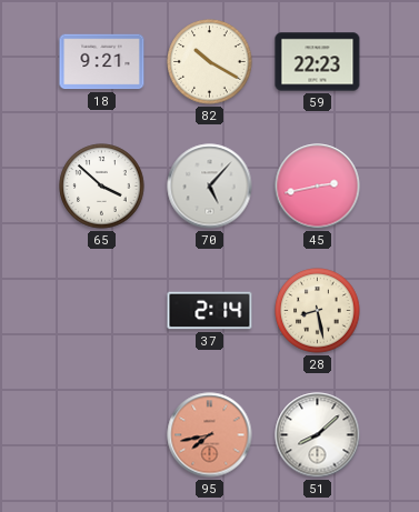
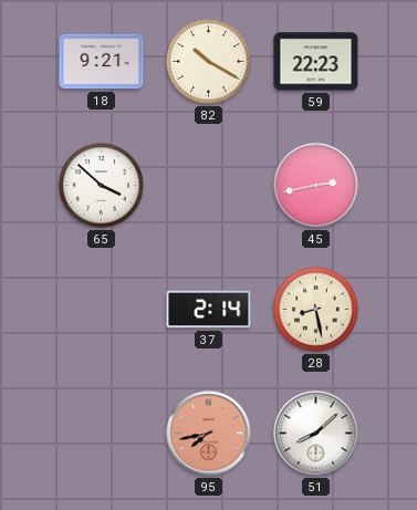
70: 5:07 -> none (210, 187)
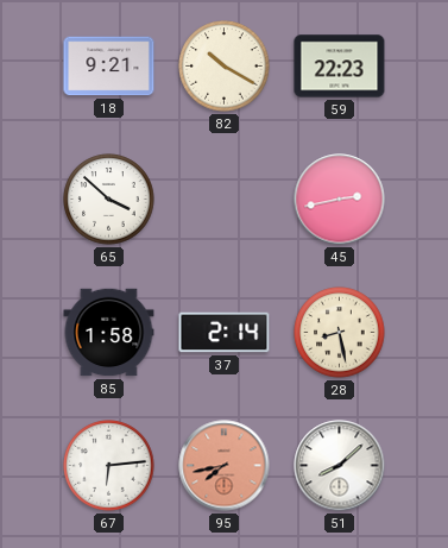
85: none -> 1:58 (109, 333)
67: none -> 6:14 (109, 466)
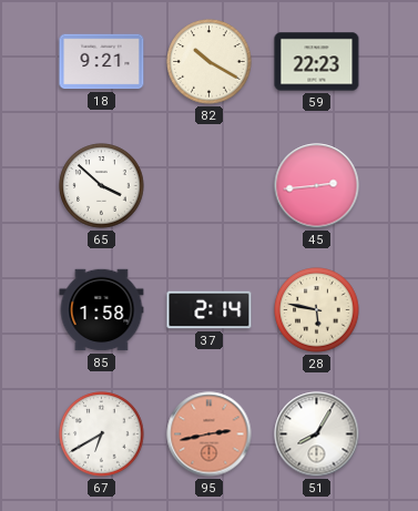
45: 2:43 -> 2:44 (317, 186)
28: 8:28 -> 5:47 (317, 310)
67: 6:14 -> 6:40 (102, 435)
95: 7:43 -> 2:43 (210, 435)
51: 8:08 -> 8:05 (317, 435)
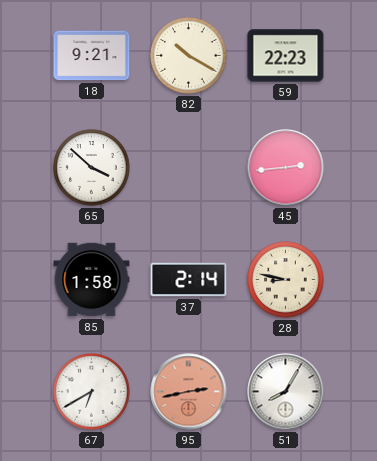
28: 5:47 -> 8:47 (286, 280)
